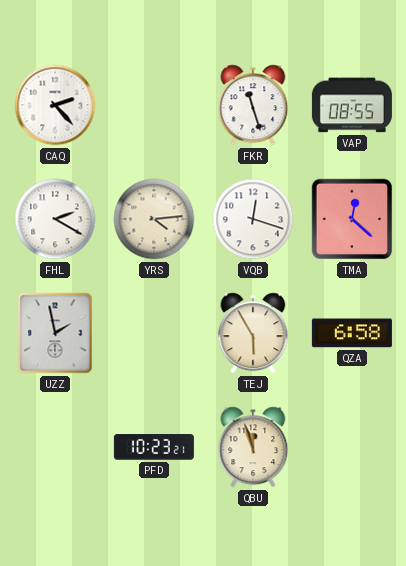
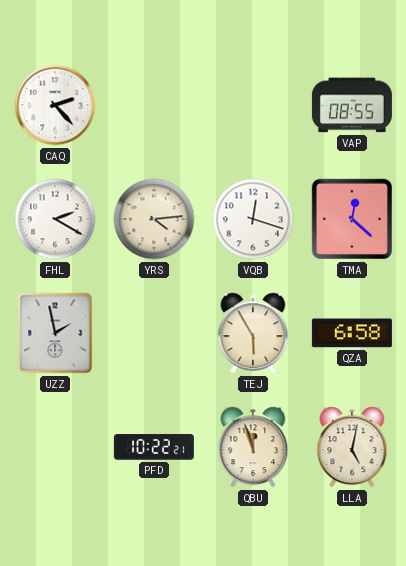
FKR: 11:27 -> none (253, 105)
PFD: 10:23 -> 10:22 (154, 447)
LLA: none -> 5:02 (352, 447)
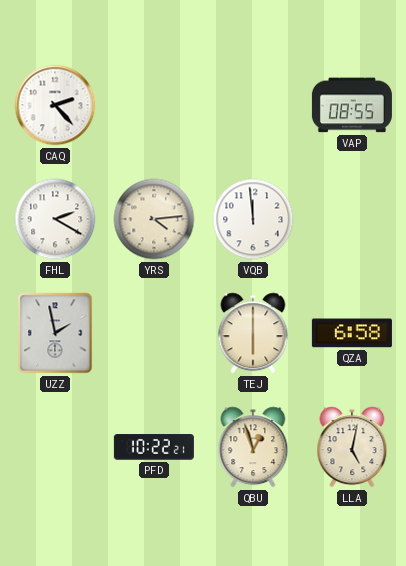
VQB: 12:18 -> 11:59 (253, 219)
TMA: 12:22 -> none (352, 219)
TEJ: 5:55 -> 6:00 (253, 333)
QBU: 11:57 -> 12:57 (253, 447)
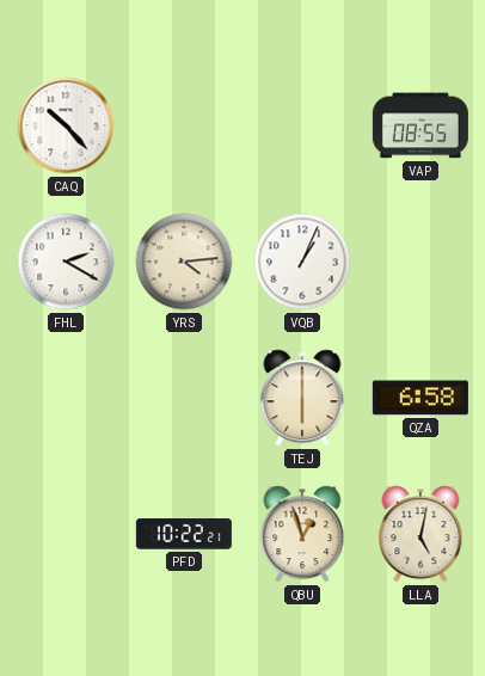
CAQ: 2:23 -> 10:23 (66, 125)
VQB: 11:59 -> 1:04 (302, 262)
UZZ: 1:58 -> none (55, 333)
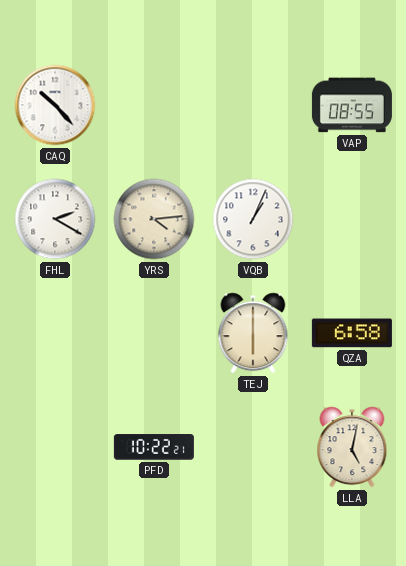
QBU: 12:57 -> none (302, 534)
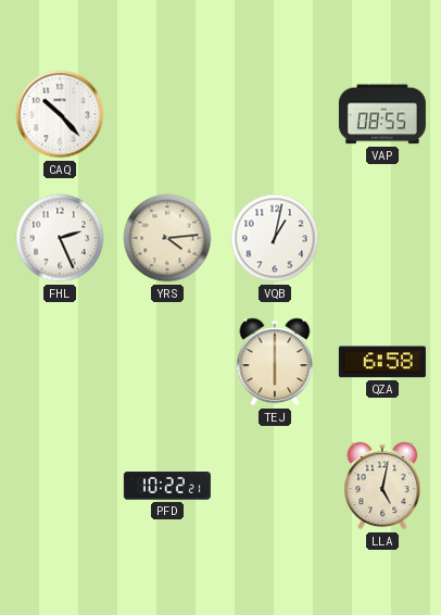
FHL: 2:20 -> 2:26 (60, 238)
VQB: 1:04 -> 1:02 (275, 238)
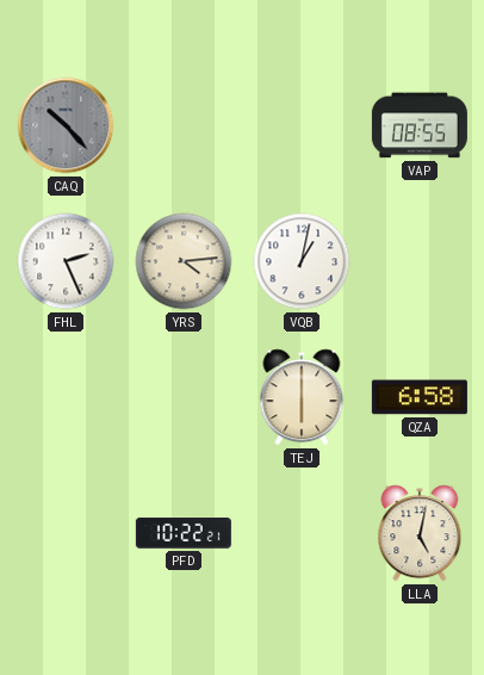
CAQ dial: white -> grey (66, 125)
